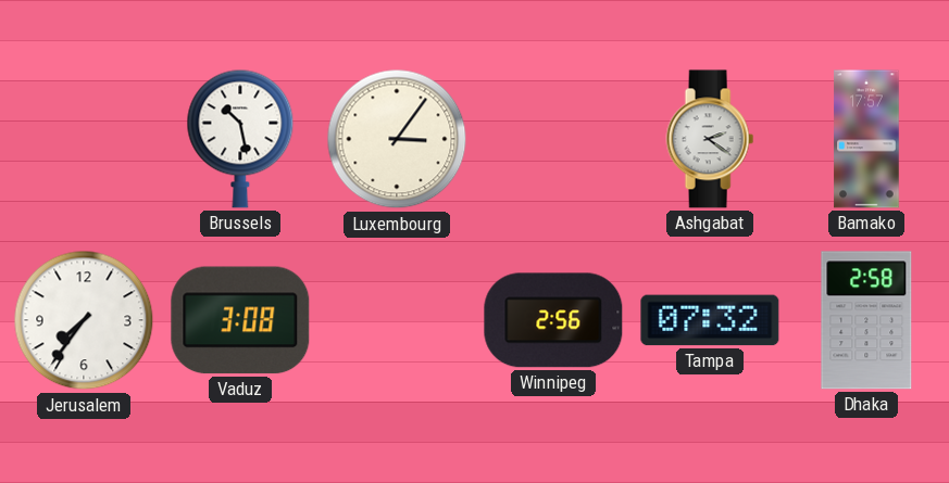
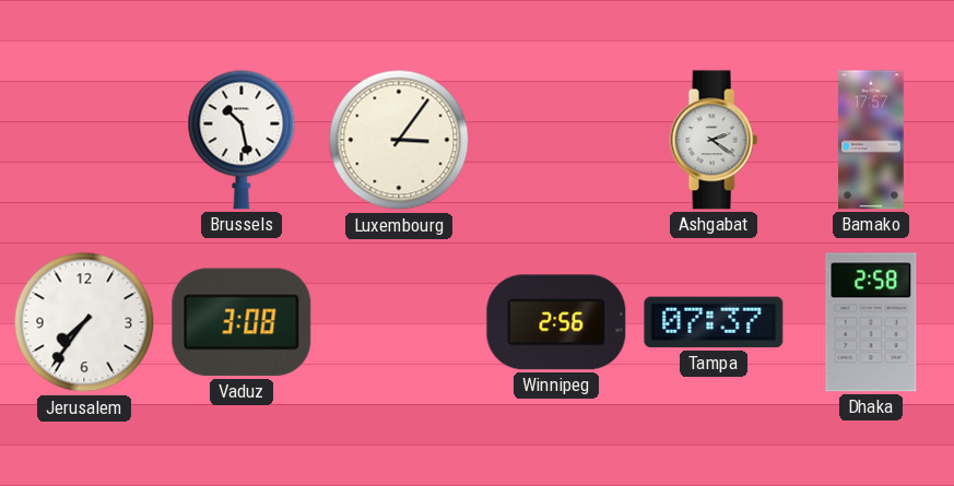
Tampa: 07:32 -> 07:37 (714, 322)
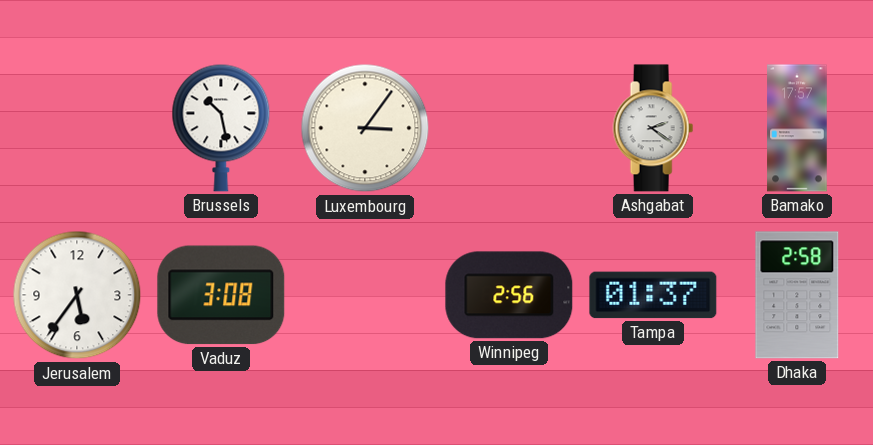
Jerusalem: 7:36 -> 5:36 (77, 295)
Tampa: 07:37 -> 01:37 (653, 295)
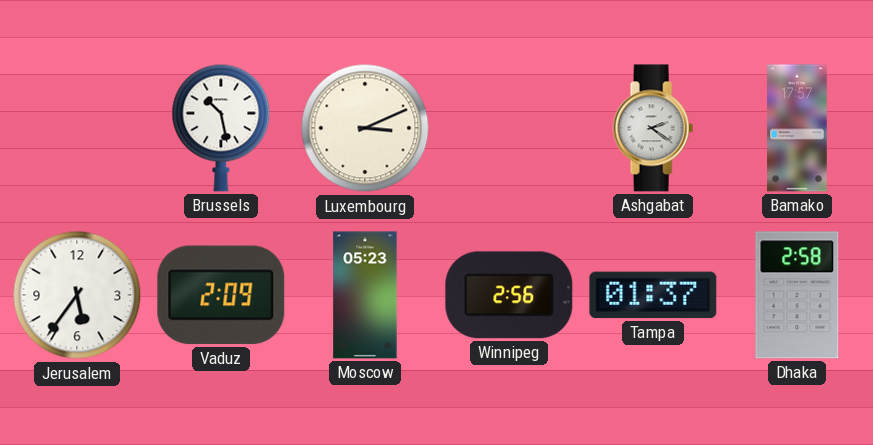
Luxembourg: 3:06 -> 3:11 (365, 128)
Vaduz: 3:08 -> 2:09 (221, 295)
Moscow: none -> 05:23 (365, 295)
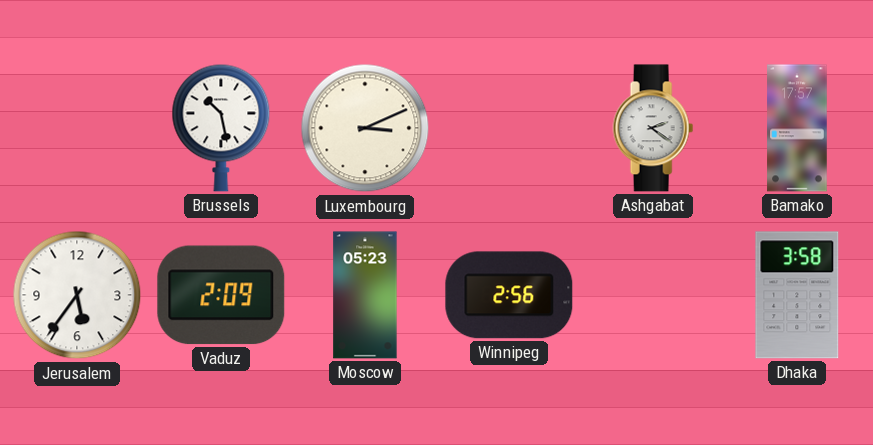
Tampa: 01:37 -> none (653, 295)
Dhaka: 2:58 -> 3:58 (797, 295)
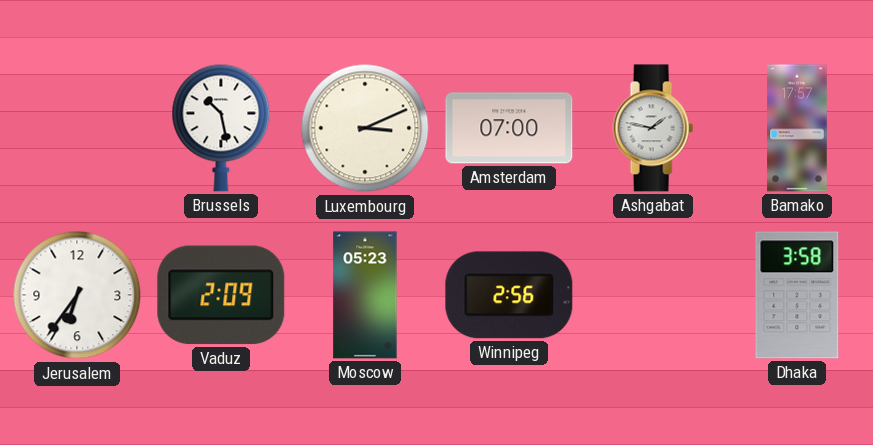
Amsterdam: none -> 07:00 (509, 128)
Ashgabat: 2:21 -> 1:47 (653, 128)
Jerusalem: 5:36 -> 6:36 (77, 295)
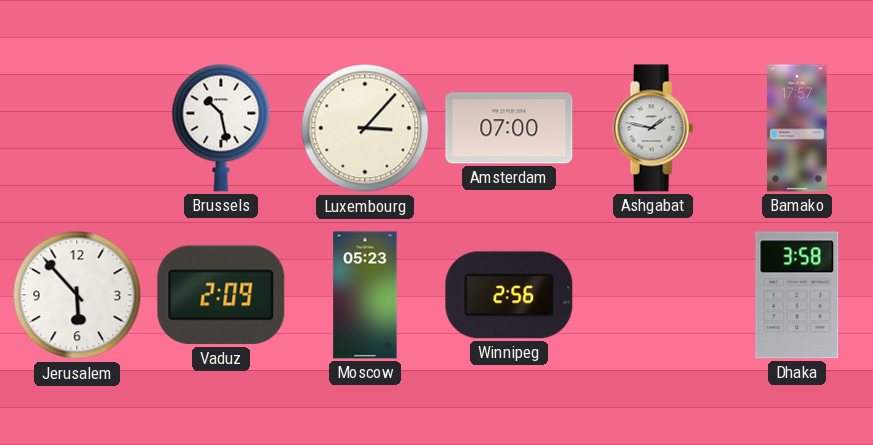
Luxembourg: 3:11 -> 3:07 (365, 128)
Jerusalem: 6:36 -> 5:53 (77, 295)
